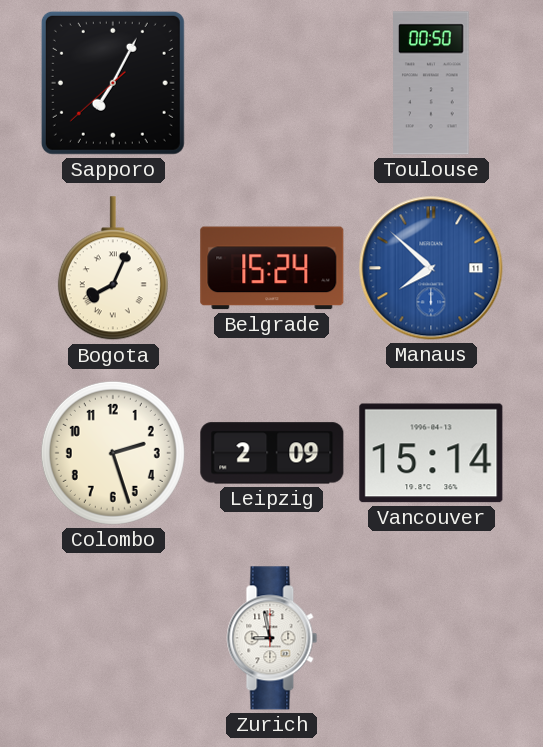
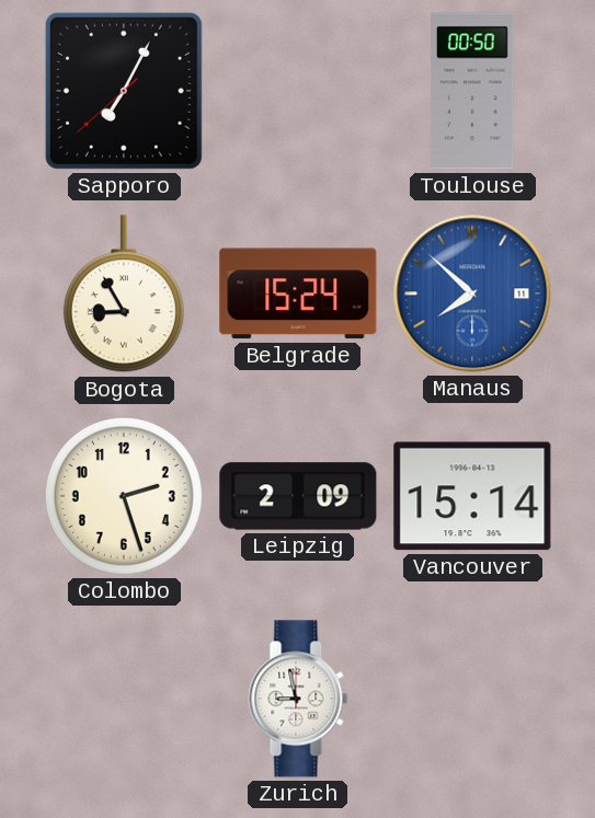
Bogota: 8:04 -> 8:55 (124, 295)
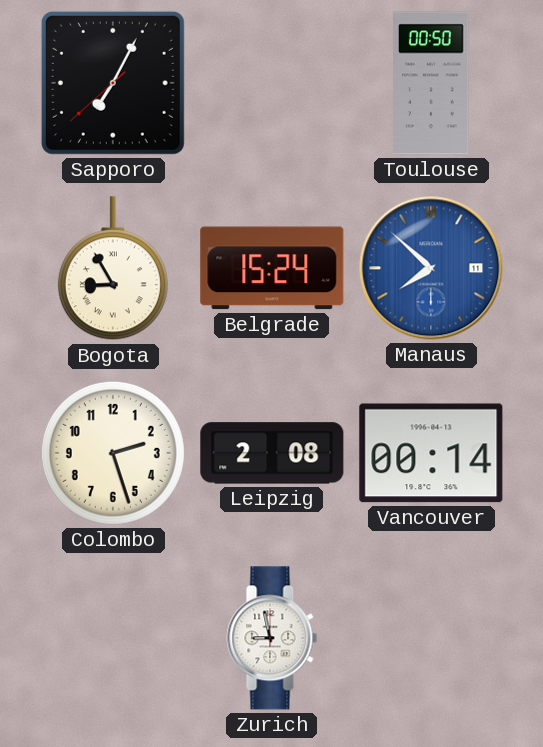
Leipzig: 2:09 -> 2:08 (272, 453)
Vancouver: 15:14 -> 00:14 (431, 453)
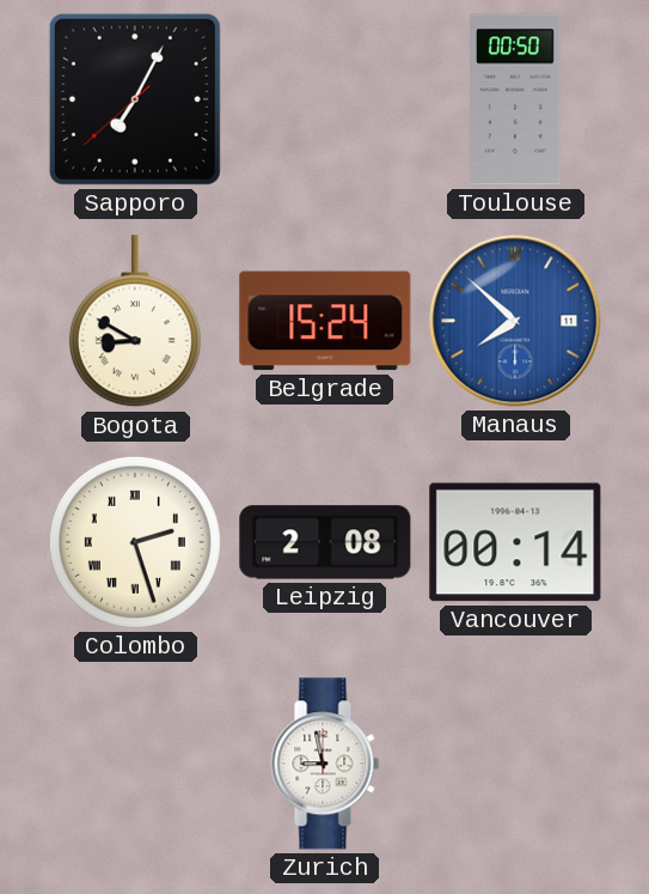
Bogota: 8:55 -> 8:50 (135, 322)
Colombo numerals: Arabic -> Roman (135, 542)
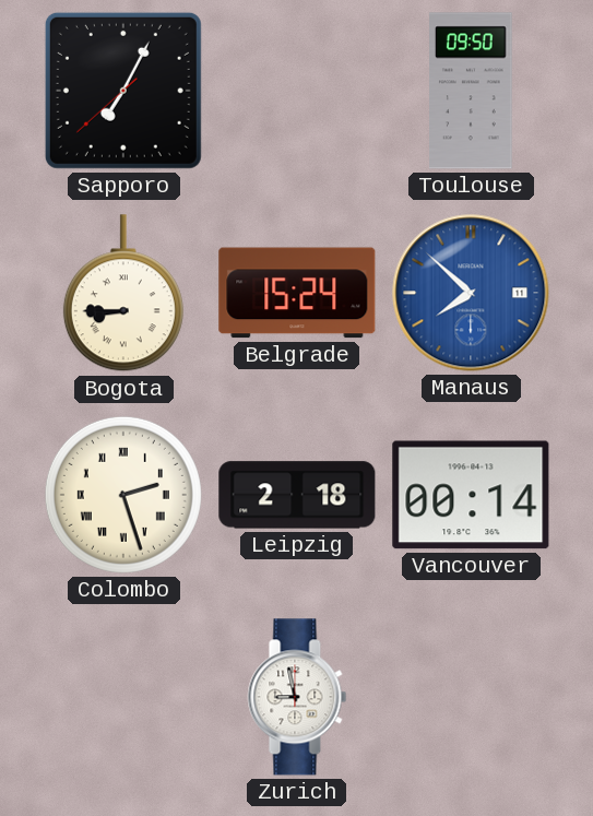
Toulouse: 00:50 -> 09:50 (472, 91)
Bogota: 8:50 -> 8:45 (123, 294)
Leipzig: 2:08 -> 2:18 (297, 495)
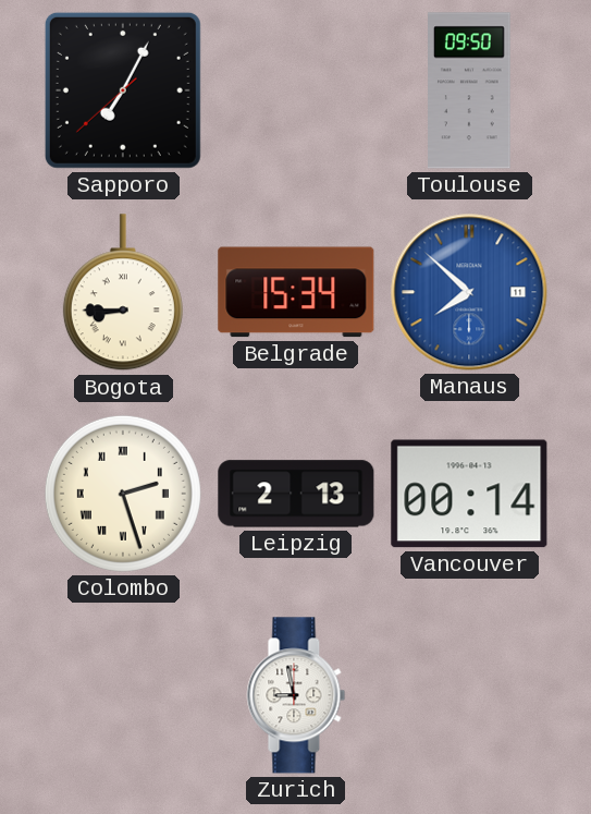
Belgrade: 15:24 -> 15:34 (296, 292)
Leipzig: 2:18 -> 2:13 (296, 494)
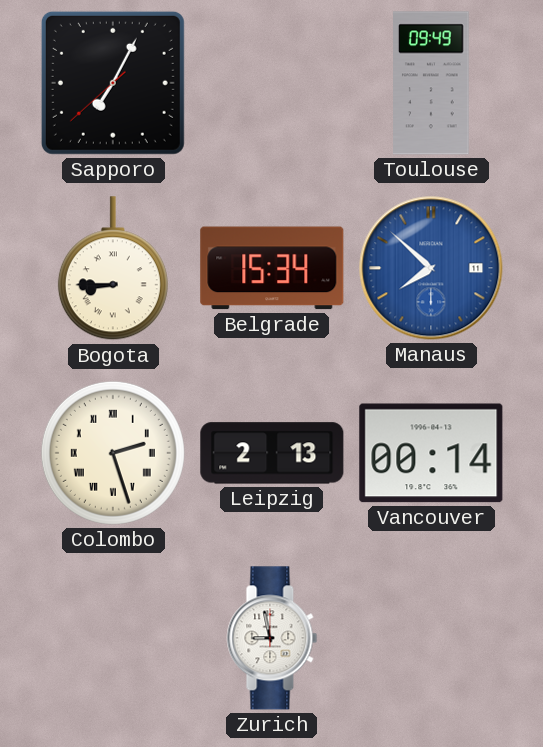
Toulouse: 09:50 -> 09:49 (432, 83)
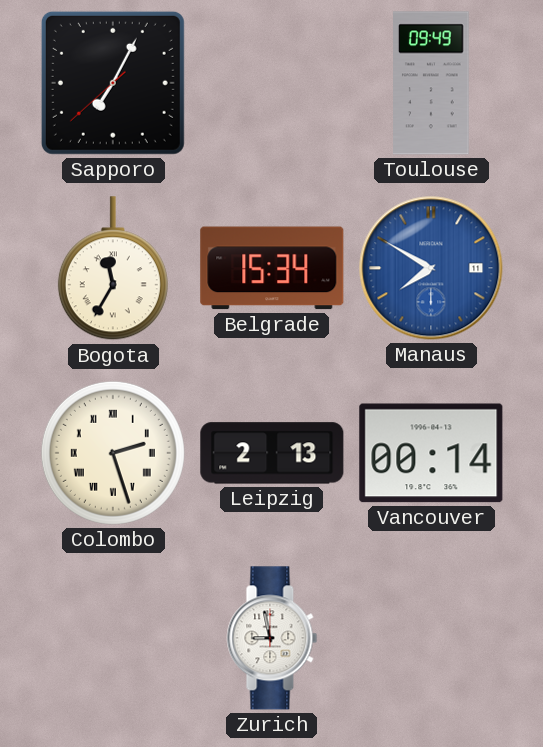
Bogota: 8:45 -> 11:35 (113, 269)
Manaus: 7:52 -> 7:50 (431, 268)
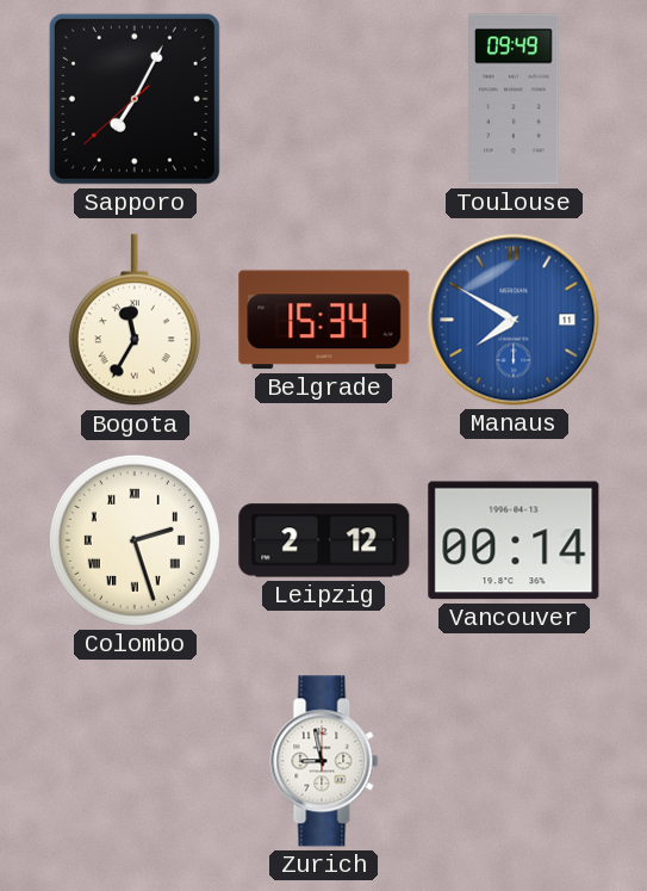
Leipzig: 2:13 -> 2:12 (324, 540)
